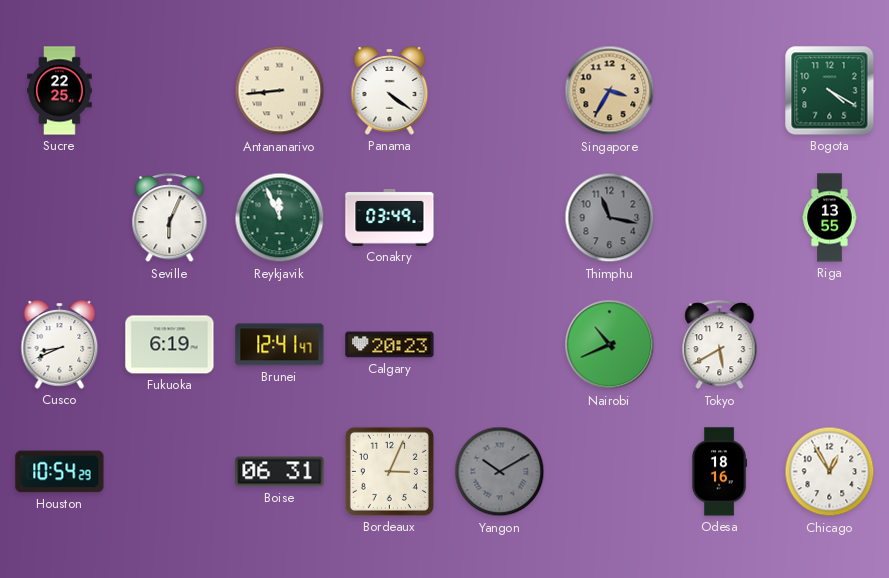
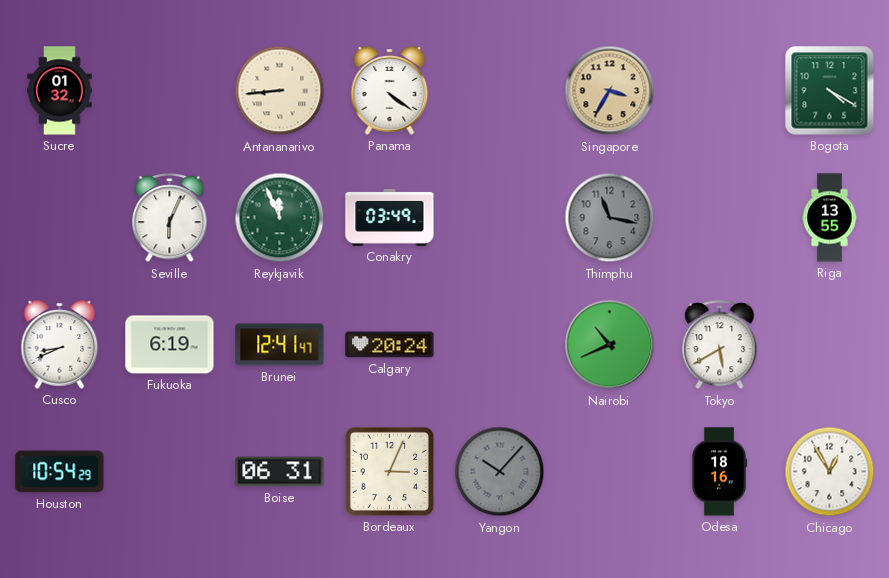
Sucre: 22:25 -> 01:32 (60, 91)
Calgary: 20:23 -> 20:24 (390, 345)
Yangon: 10:10 -> 10:07 (500, 472)
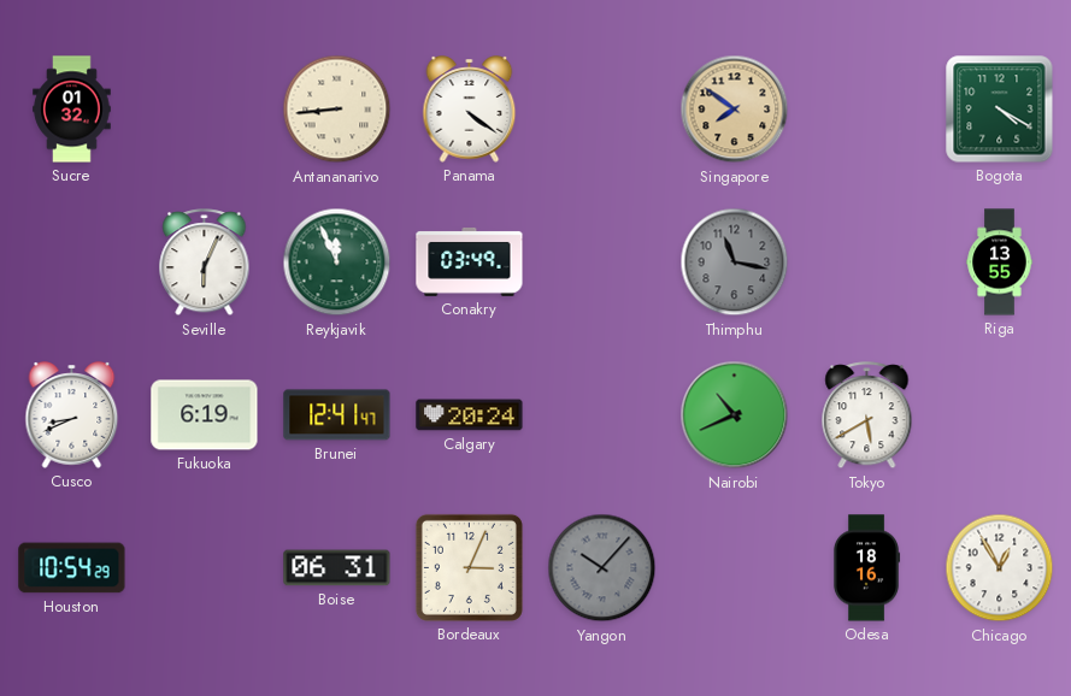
Singapore: 3:35 -> 7:51 (735, 110)
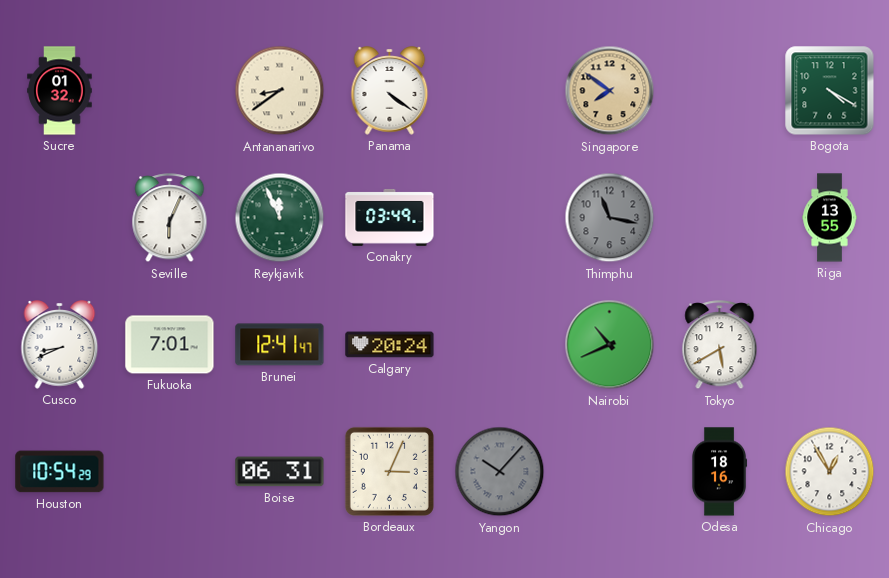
Antananarivo: 8:44 -> 8:39 (280, 91)
Fukuoka: 6:19 -> 7:01 (170, 345)
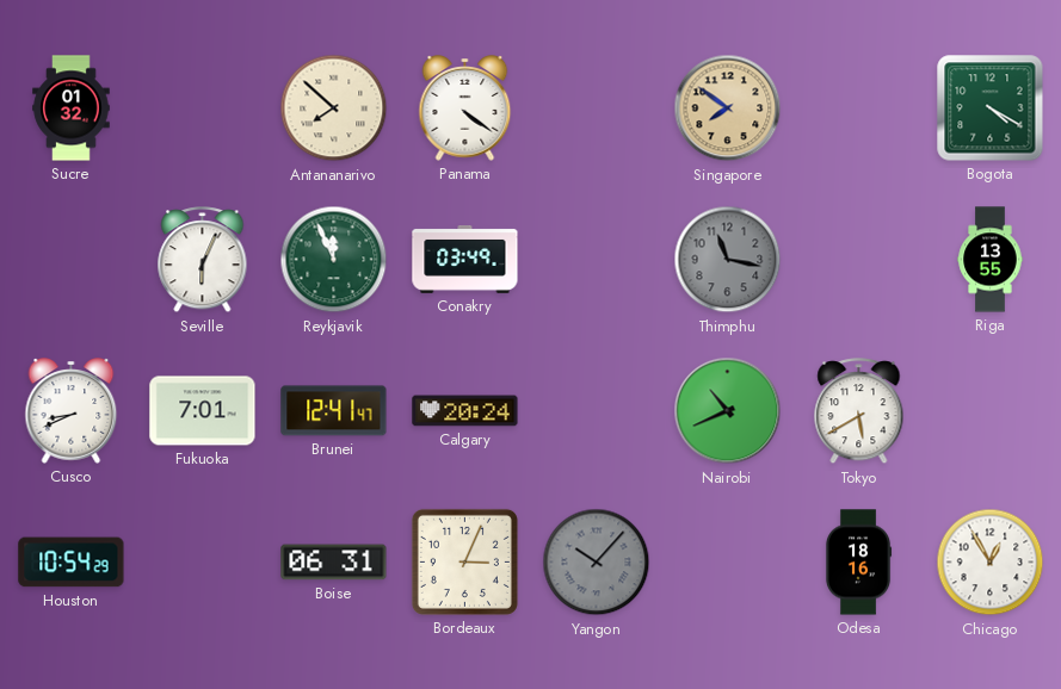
Antananarivo: 8:39 -> 7:52 (334, 108)
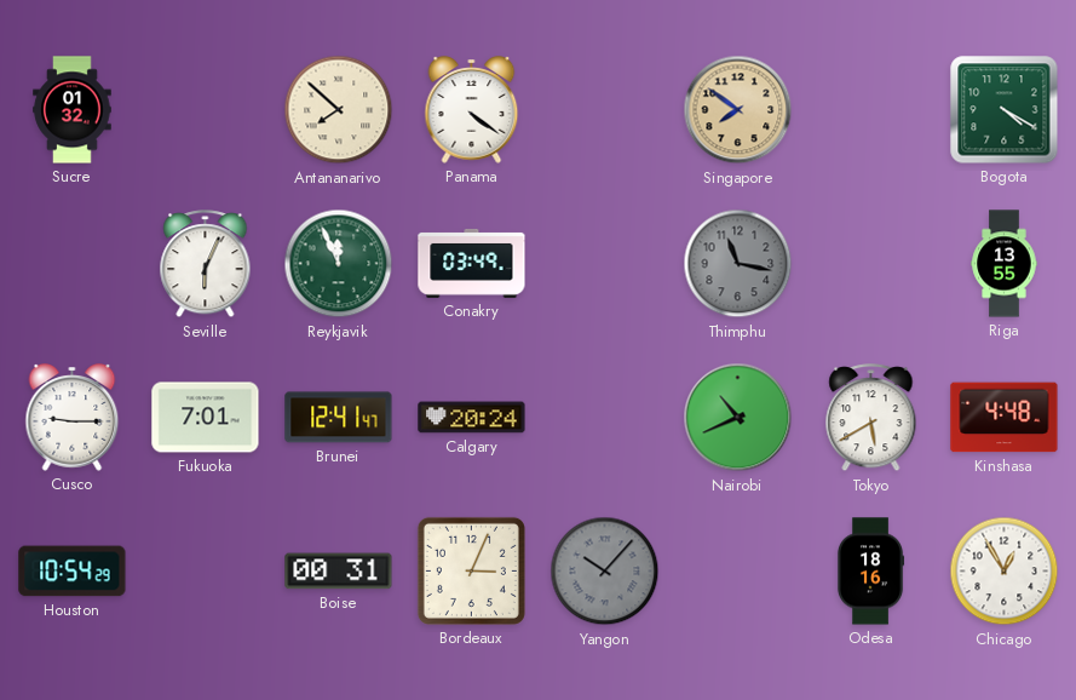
Cusco: 8:41 -> 9:15 (73, 418)
Kinshasa: none -> 4:48 (1005, 418)
Boise: 06:31 -> 00:31 (339, 572)
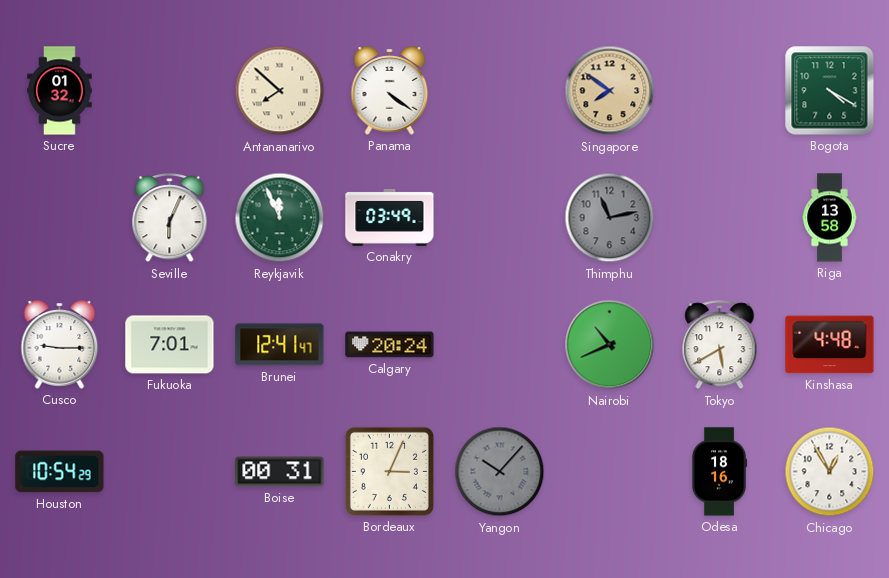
Thimphu: 11:17 -> 11:13 (610, 218)
Riga: 13:55 -> 13:58 (830, 218)
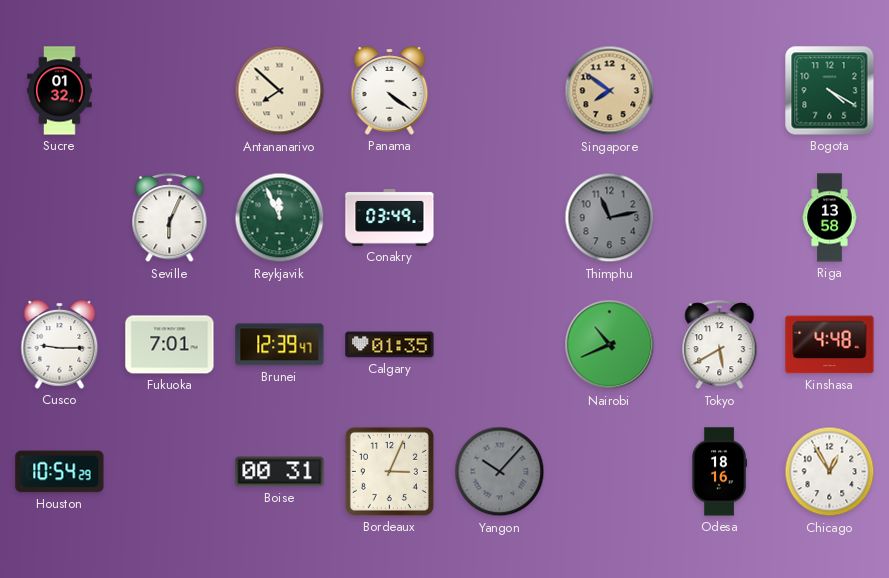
Brunei: 12:41 -> 12:39 (280, 345)
Calgary: 20:24 -> 01:35 (390, 345)
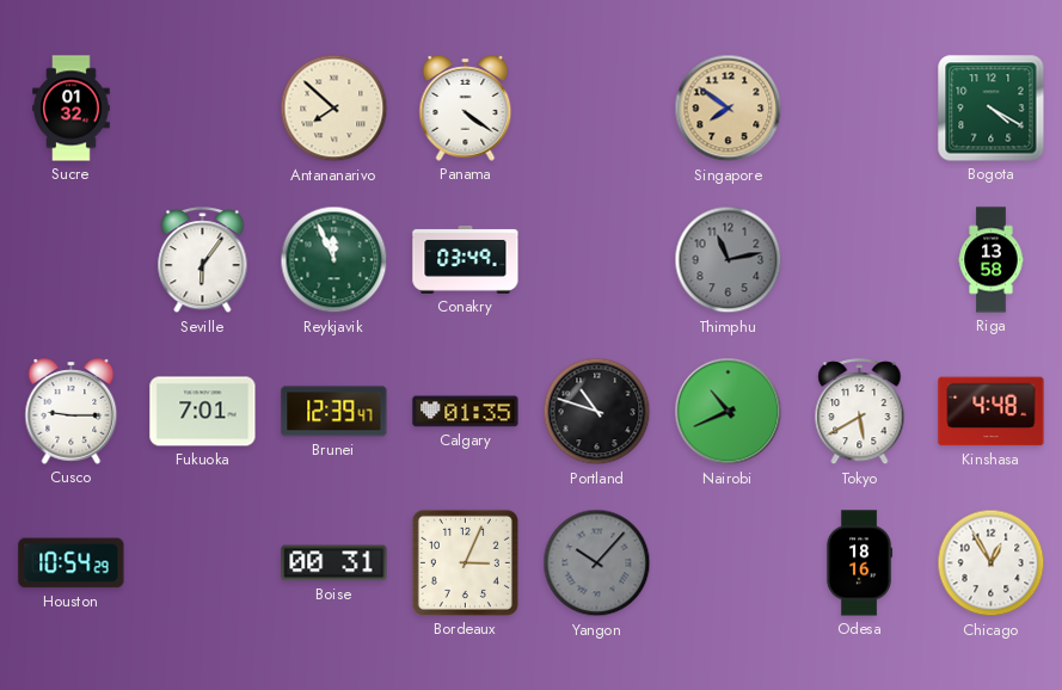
Seville: 6:04 -> 6:06 (203, 260)
Portland: none -> 10:48 (597, 412)
